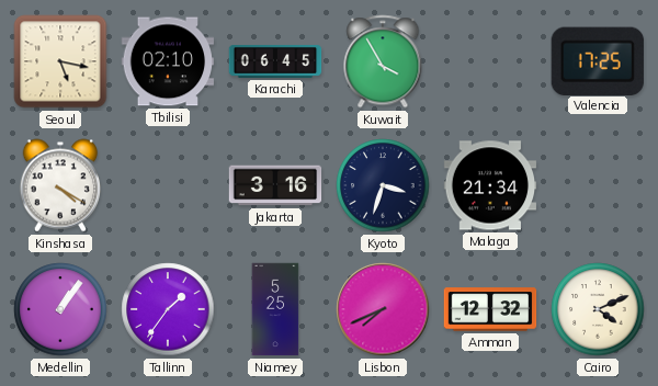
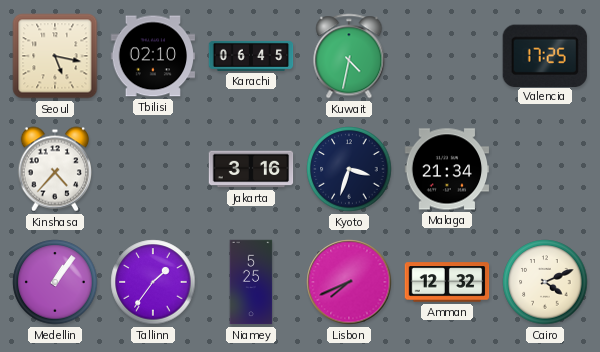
Kuwait: 3:55 -> 4:32 (349, 56)
Kinshasa: 4:20 -> 4:37 (54, 169)
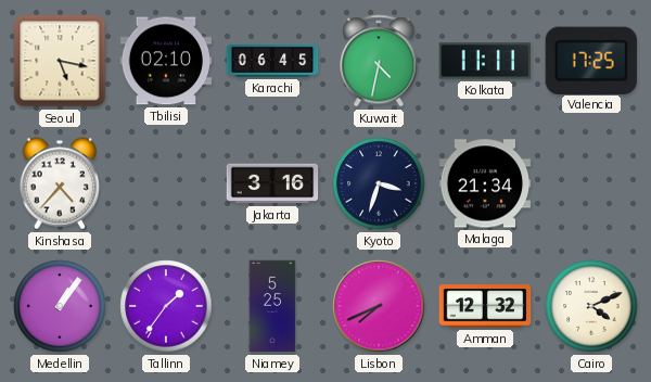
Kolkata: none -> 11:11 (485, 61)
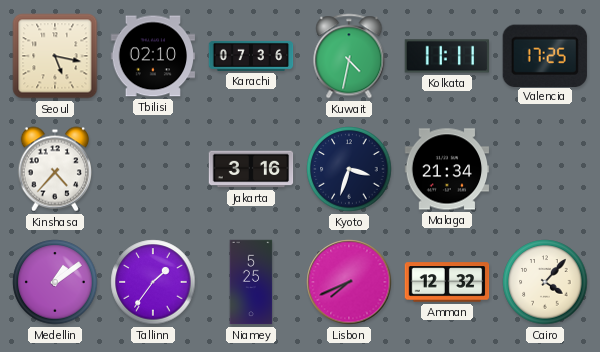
Karachi: 06:45 -> 07:36 (251, 56)
Medellin: 1:06 -> 1:09 (55, 282)
Cairo: 4:11 -> 4:07 (545, 282)
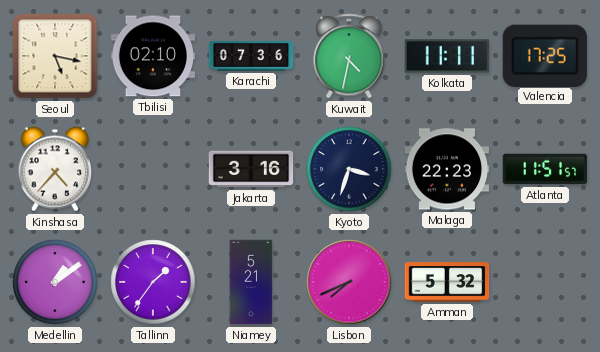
Malaga: 21:34 -> 22:23 (447, 169)
Atlanta: none -> 11:51 (545, 169)
Niamey: 5:25 -> 5:21 (251, 282)
Amman: 12:32 -> 5:32 (447, 282)
Cairo: 4:07 -> none (545, 282)
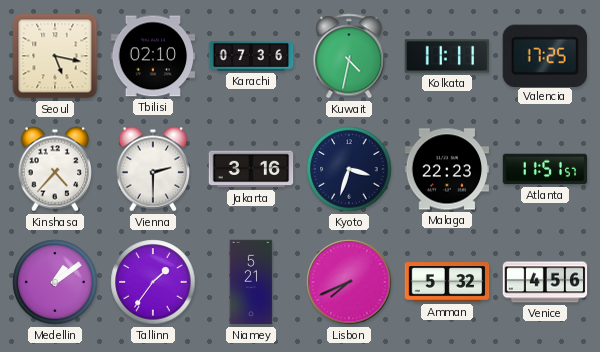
Vienna: none -> 2:30 (152, 169)
Venice: none -> 4:56 (545, 282)
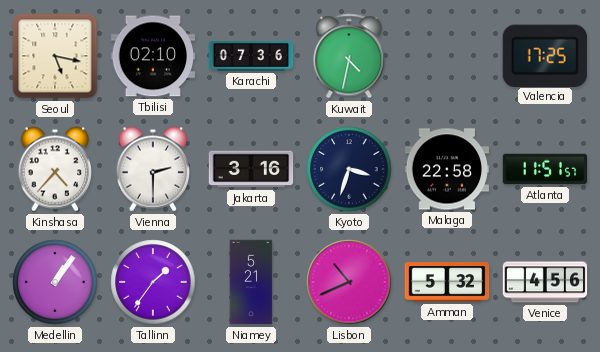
Kolkata: 11:11 -> none (447, 56)
Malaga: 22:23 -> 22:58 (447, 169)
Medellin: 1:09 -> 1:06 (55, 282)
Lisbon: 7:41 -> 10:41 (349, 282)
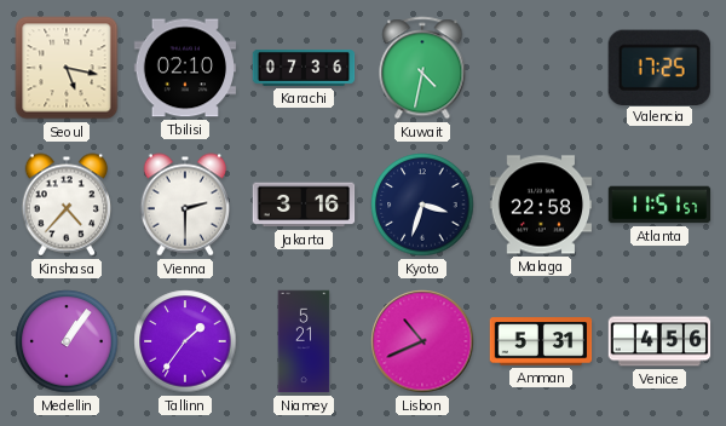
Amman: 5:32 -> 5:31 (541, 341)
